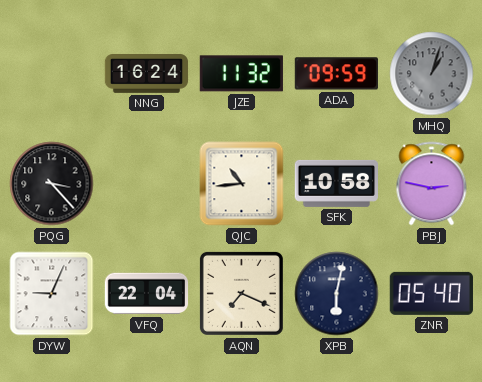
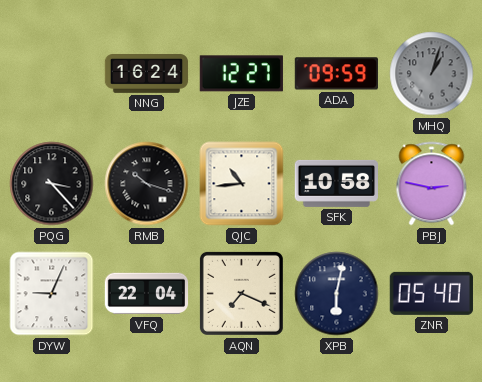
JZE: 11:32 -> 12:27 (241, 74)
RMB: none -> 10:18 (147, 184)
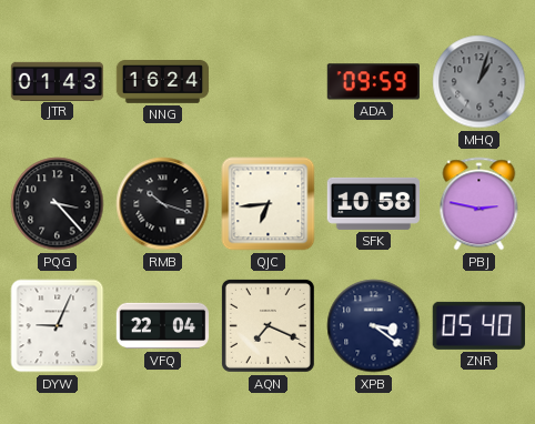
JTR: none -> 01:43 (58, 81)
JZE: 12:27 -> none (241, 74)
QJC: 10:44 -> 6:44 (269, 204)
XPB: 6:02 -> 3:21 (374, 326)
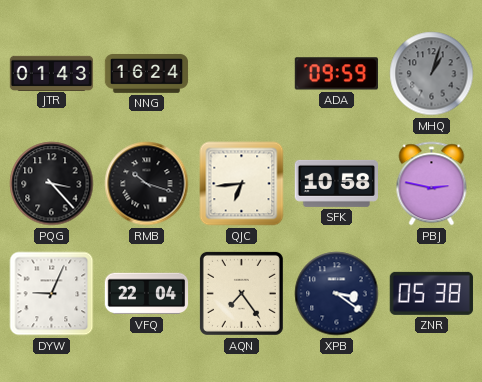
AQN: 7:19 -> 7:24 (241, 293)
ZNR: 05:40 -> 05:38 (431, 293)
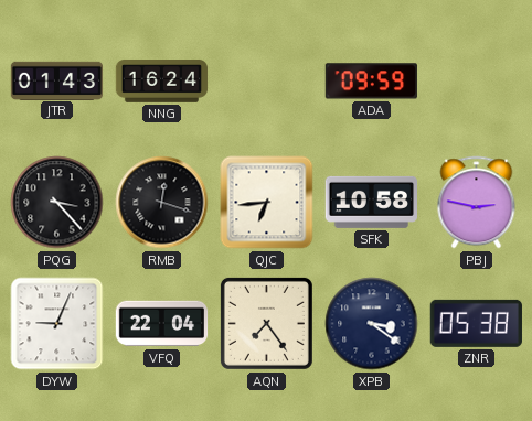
MHQ: 1:03 -> none (432, 74)
RMB: 10:18 -> 12:18 (162, 203)
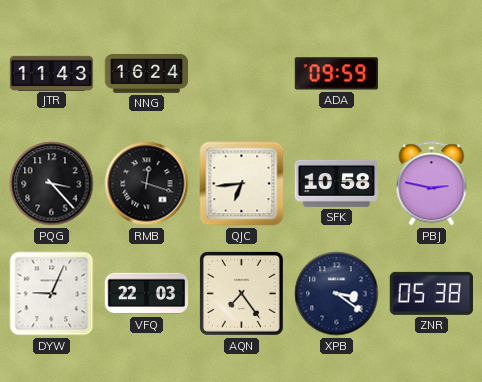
JTR: 01:43 -> 11:43 (52, 73)
VFQ: 22:04 -> 22:03 (147, 294)
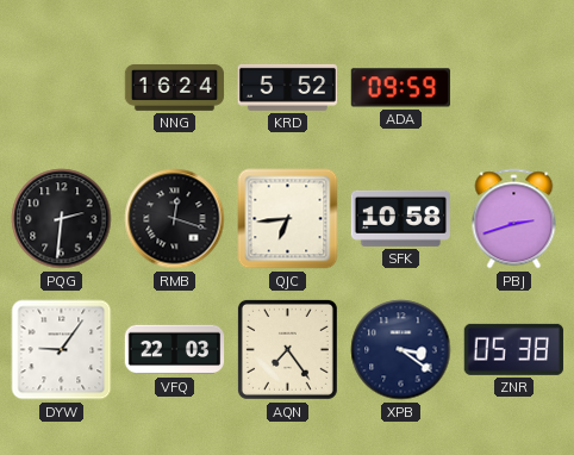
JTR: 11:43 -> none (52, 73)
KRD: none -> 5:52 (287, 87)
PQG: 3:23 -> 2:31 (62, 219)
PBJ: 2:47 -> 2:42 (514, 219)
DYW: 9:04 -> 9:06 (62, 350)
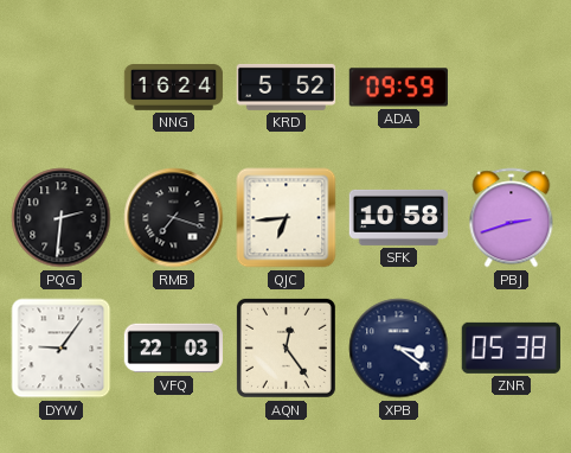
RMB: 12:18 -> 7:18 (174, 218)
AQN: 7:24 -> 12:24 (285, 347)
